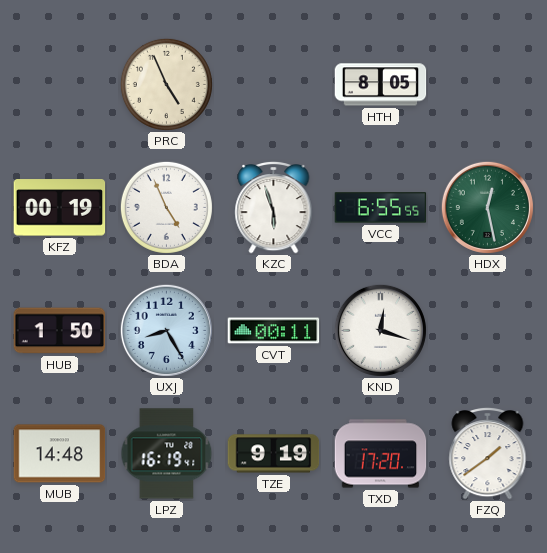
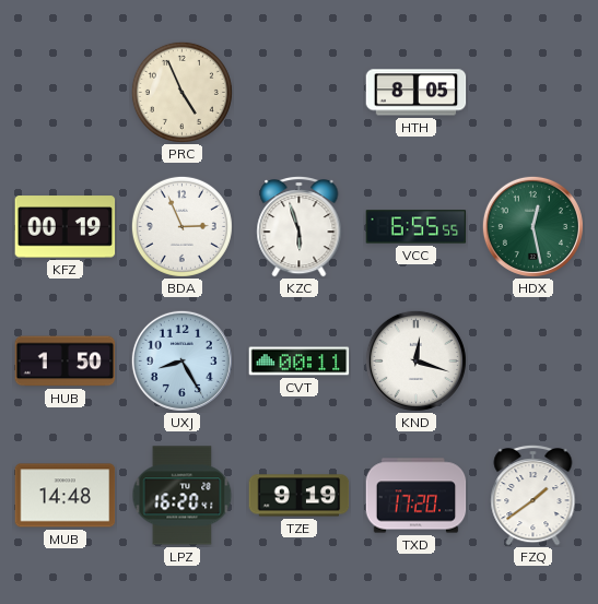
BDA: 4:56 -> 2:56 (181, 226)
LPZ: 16:19 -> 16:20 (183, 496)
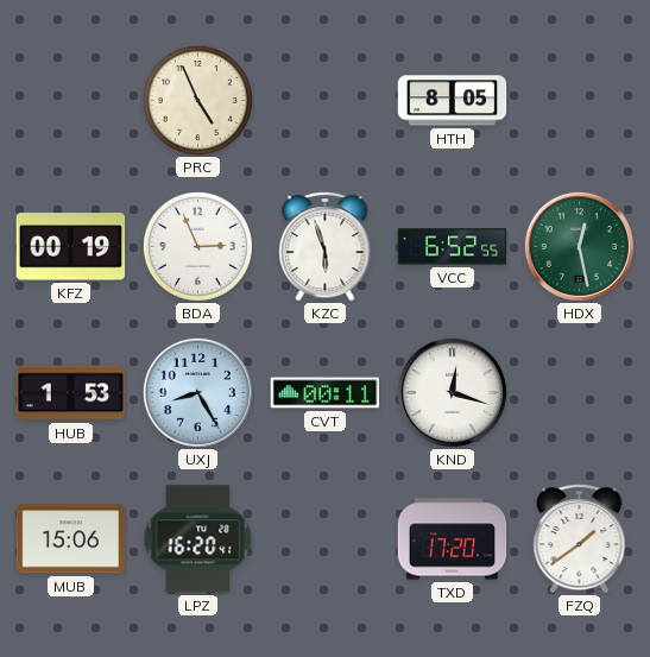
VCC: 6:55 -> 6:52 (453, 247)
HUB: 1:50 -> 1:53 (71, 393)
MUB: 14:48 -> 15:06 (71, 539)
TZE: 9:19 -> none (300, 496)
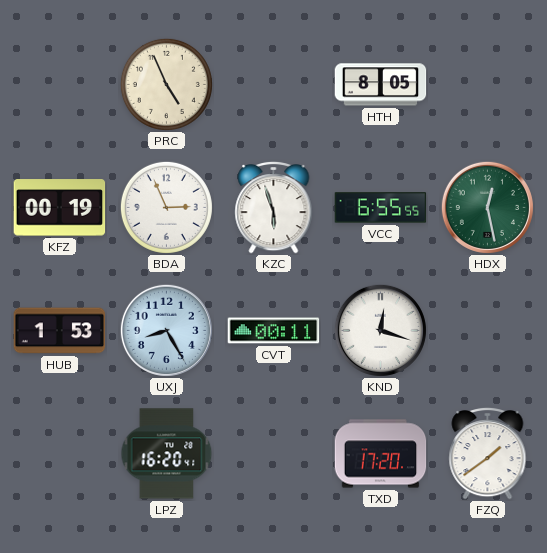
VCC: 6:52 -> 6:55 (381, 208)
MUB: 15:06 -> none (71, 539)
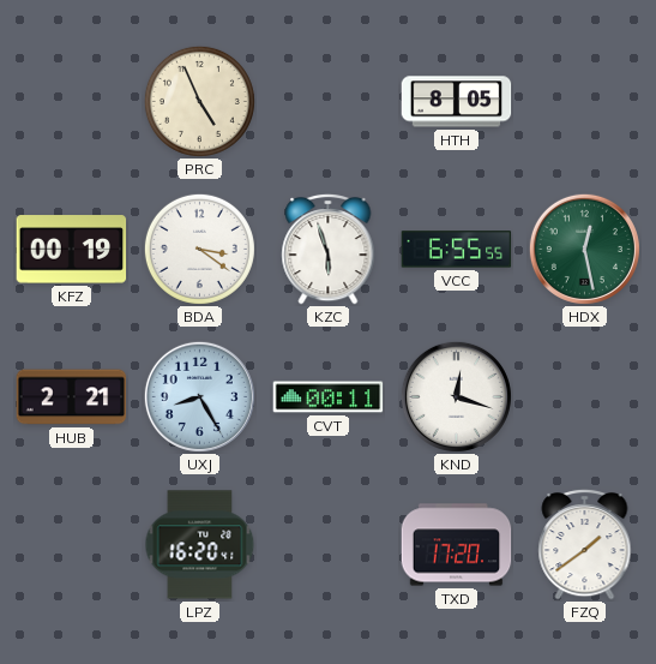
BDA: 2:56 -> 3:21 (199, 249)
HUB: 1:53 -> 2:21 (72, 397)
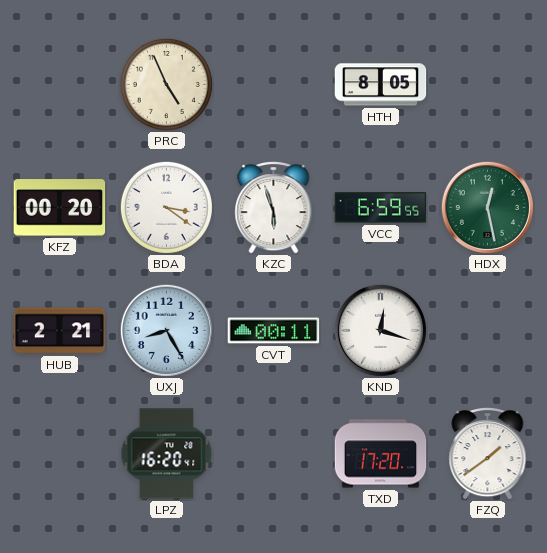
KFZ: 00:19 -> 00:20 (60, 208)
VCC: 6:55 -> 6:59 (381, 208)
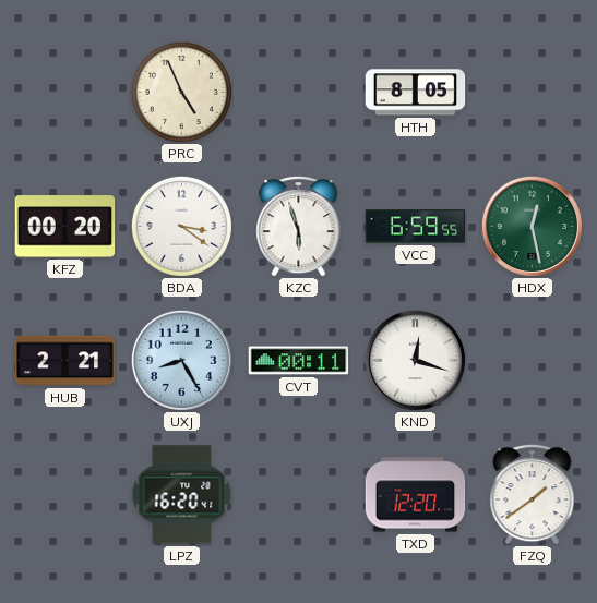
TXD: 17:20 -> 12:20 (416, 495)
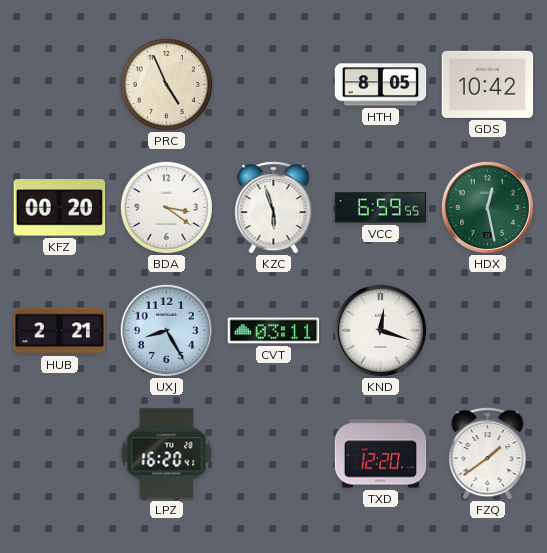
GDS: none -> 10:42 (488, 84)
CVT: 00:11 -> 03:11 (274, 331)
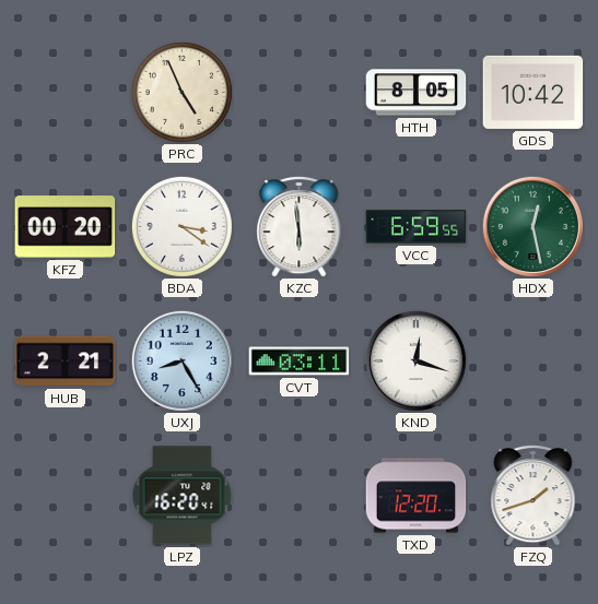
KZC: 5:57 -> 5:59 (300, 226)
FZQ: 1:39 -> 1:42 (533, 495)
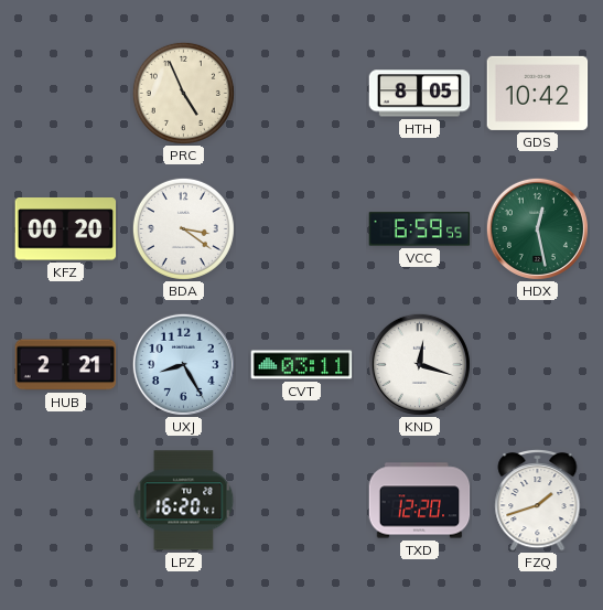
KZC: 5:59 -> none (300, 226)
